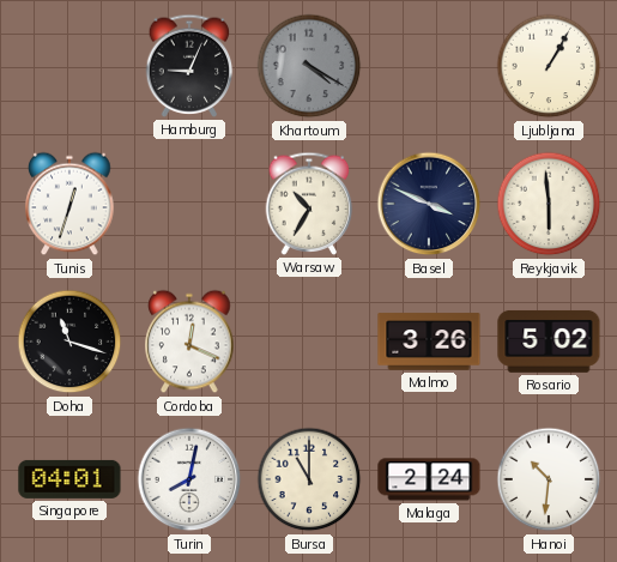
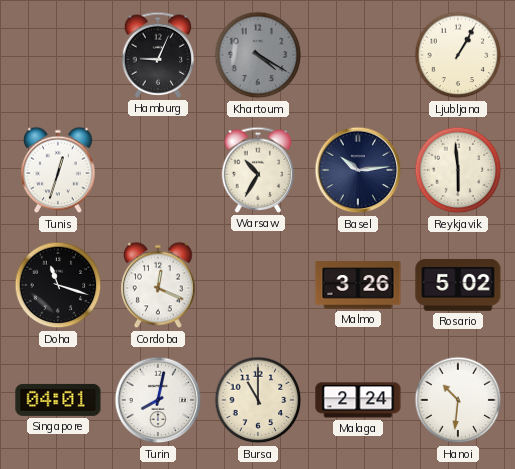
Basel: 3:49 -> 10:14 (358, 170)
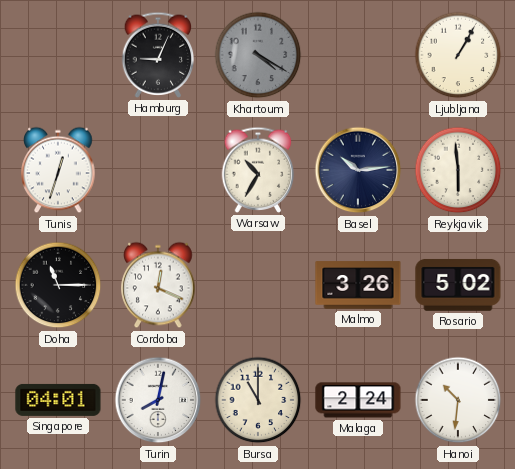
Doha: 11:18 -> 11:15 (58, 285)
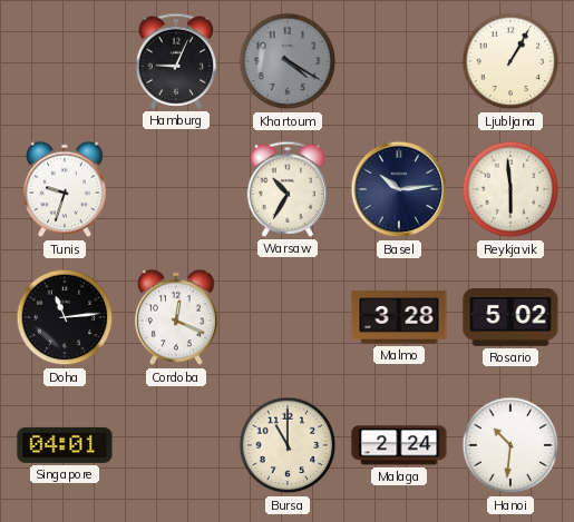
Tunis: 12:33 -> 9:33 (65, 189)
Doha: 11:15 -> 11:14 (65, 317)
Malmo: 3:26 -> 3:28 (399, 317)
Turin: 8:02 -> none (158, 400)
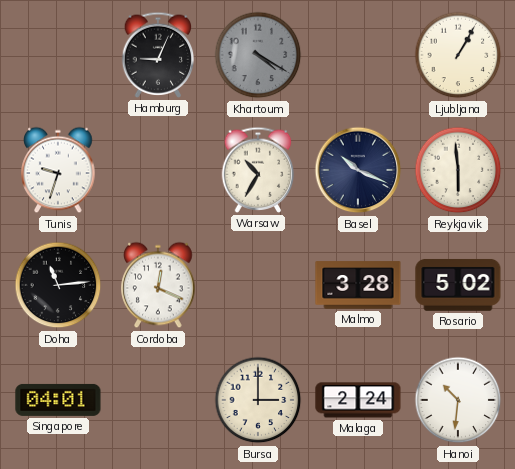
Basel: 10:14 -> 10:19 (358, 170)
Bursa: 11:00 -> 3:00 (258, 400)
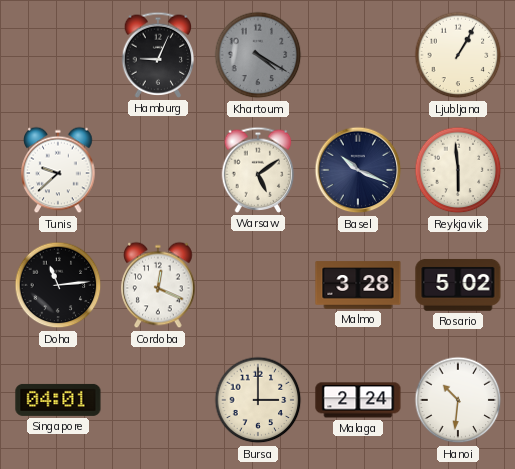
Tunis: 9:33 -> 9:38 (58, 170)
Warsaw: 10:35 -> 5:09 (258, 170)
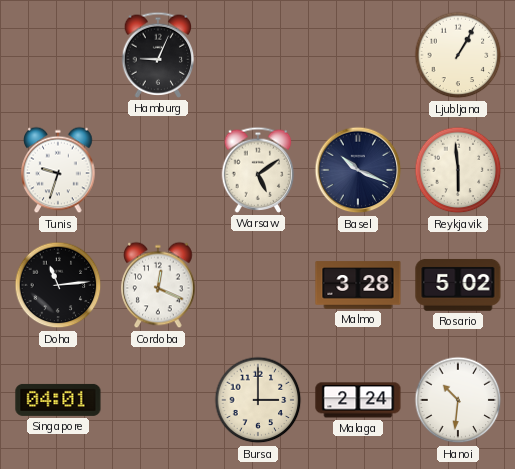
Khartoum: 4:20 -> none (258, 55)
Tunis: 9:38 -> 9:33 (58, 170)
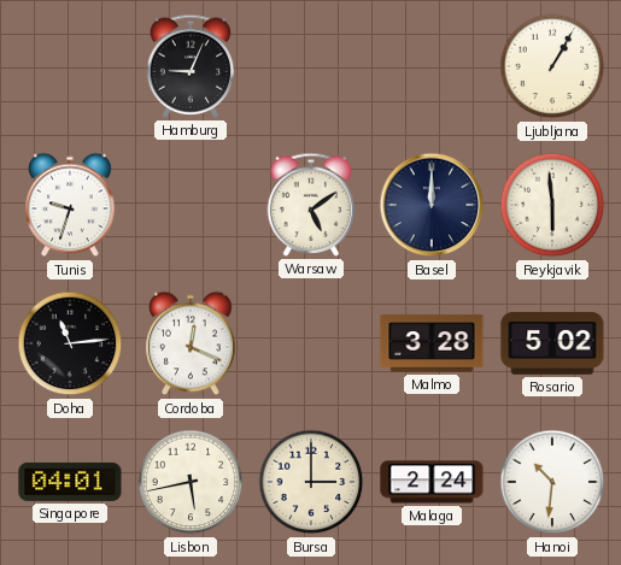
Basel: 10:19 -> 12:00 (432, 205)
Lisbon: none -> 5:43 (191, 482)
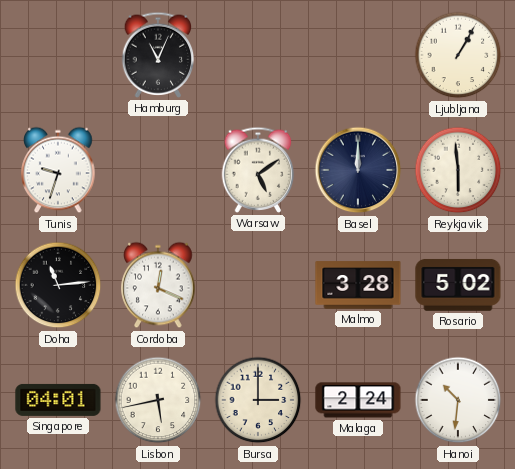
Hamburg: 9:04 -> 11:04 (158, 55)
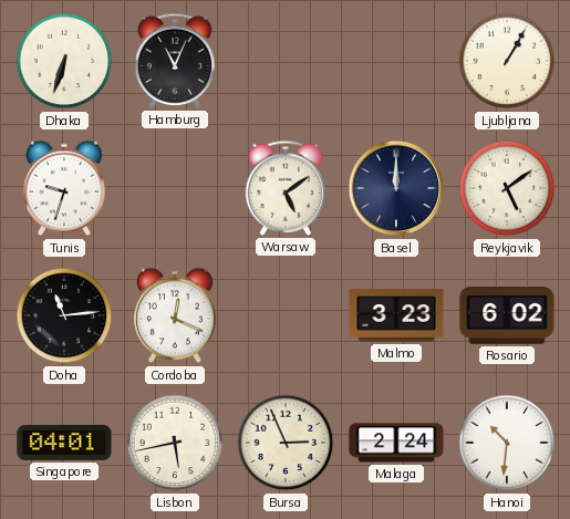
Dhaka: none -> 6:33 (64, 61)
Reykjavik: 5:59 -> 5:09 (507, 188)
Malmo: 3:28 -> 3:23 (396, 315)
Rosario: 5:02 -> 6:02 (507, 315)
Bursa: 3:00 -> 2:56 (286, 443)
